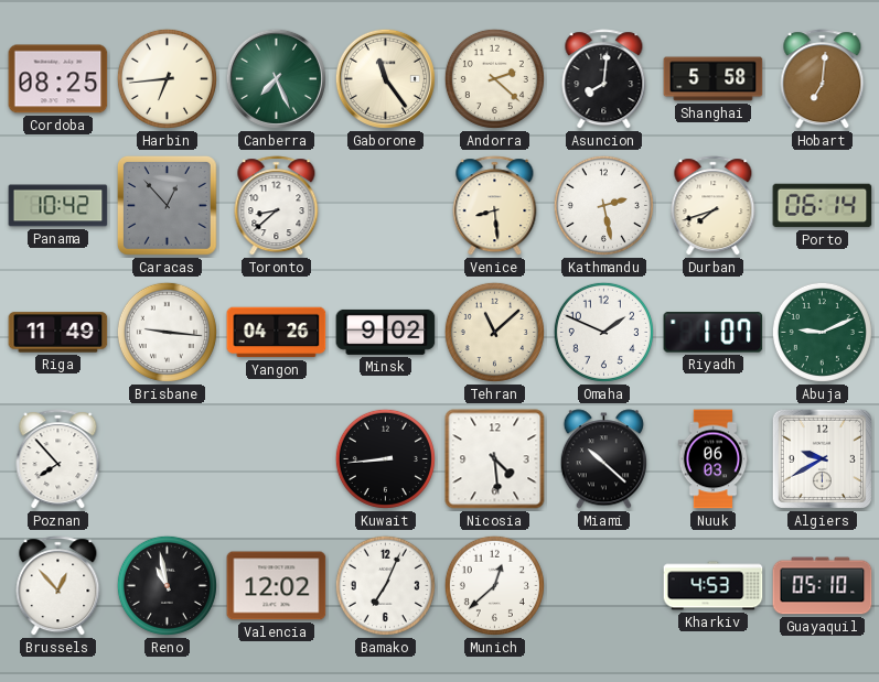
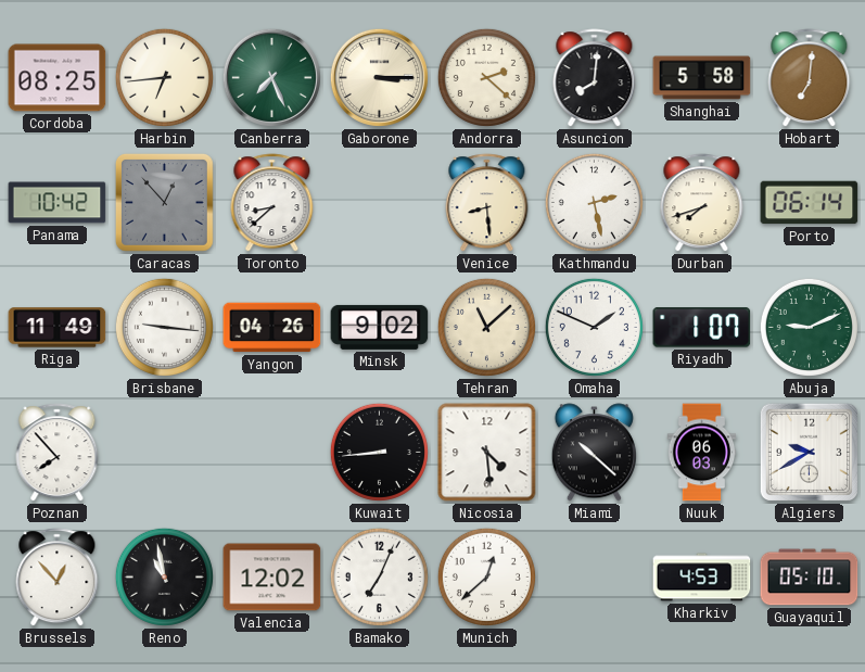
Gaborone: 11:24 -> 3:15 (379, 77)
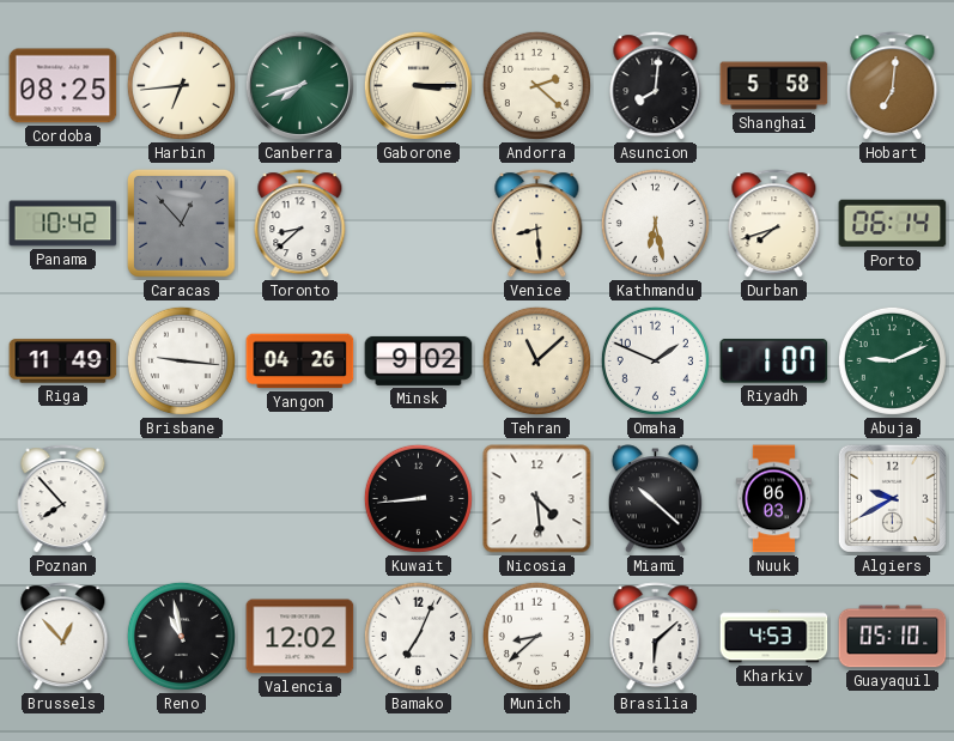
Canberra: 7:26 -> 7:42 (299, 85)
Kathmandu: 2:28 -> 6:28 (655, 223)
Munich: 12:38 -> 8:38 (536, 636)
Brasilia: none -> 6:08 (656, 637)
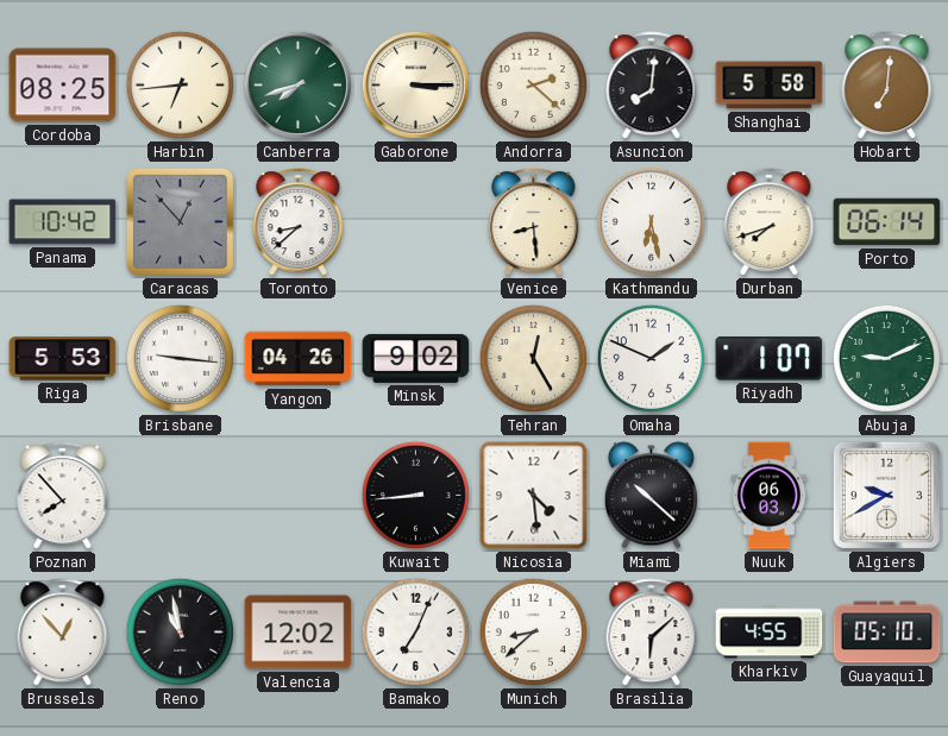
Riga: 11:49 -> 5:53 (63, 359)
Tehran: 11:08 -> 12:25 (533, 358)
Kharkiv: 4:53 -> 4:55 (770, 633)
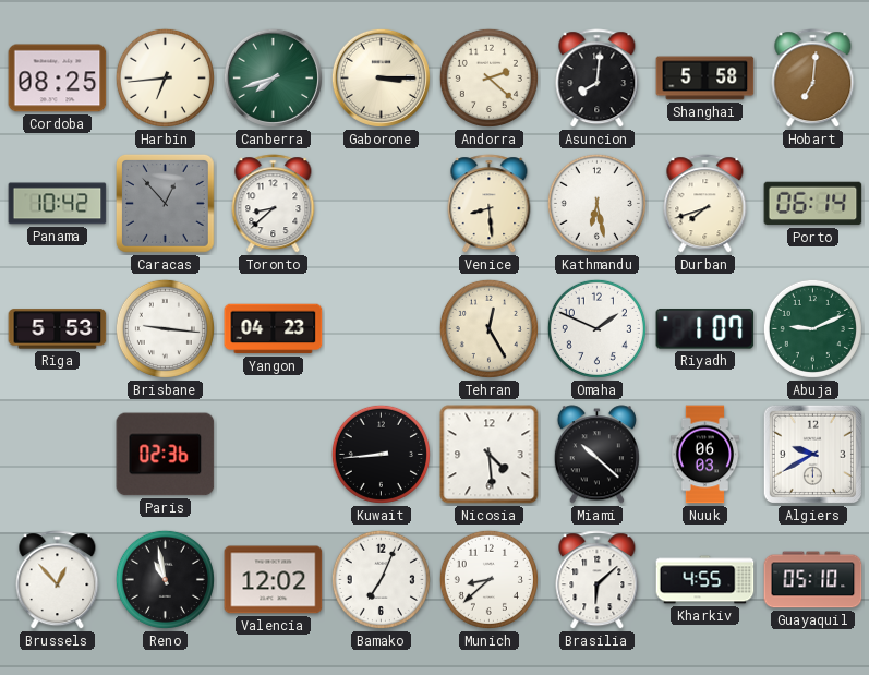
Yangon: 04:26 -> 04:23 (274, 329)
Minsk: 9:02 -> none (416, 358)
Poznan: 7:53 -> none (63, 496)
Paris: none -> 02:36 (166, 455)
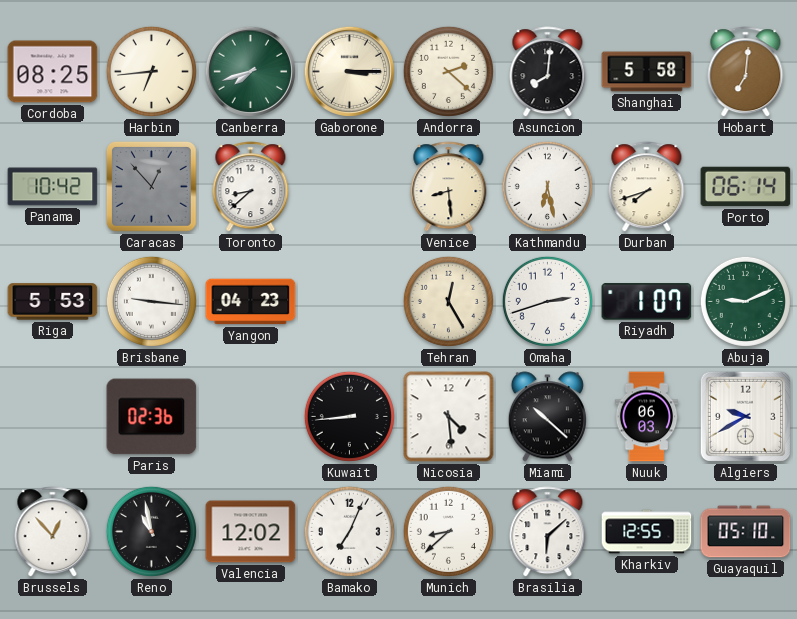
Omaha: 1:49 -> 2:42 (547, 301)
Kharkiv: 4:55 -> 12:55 (647, 532)
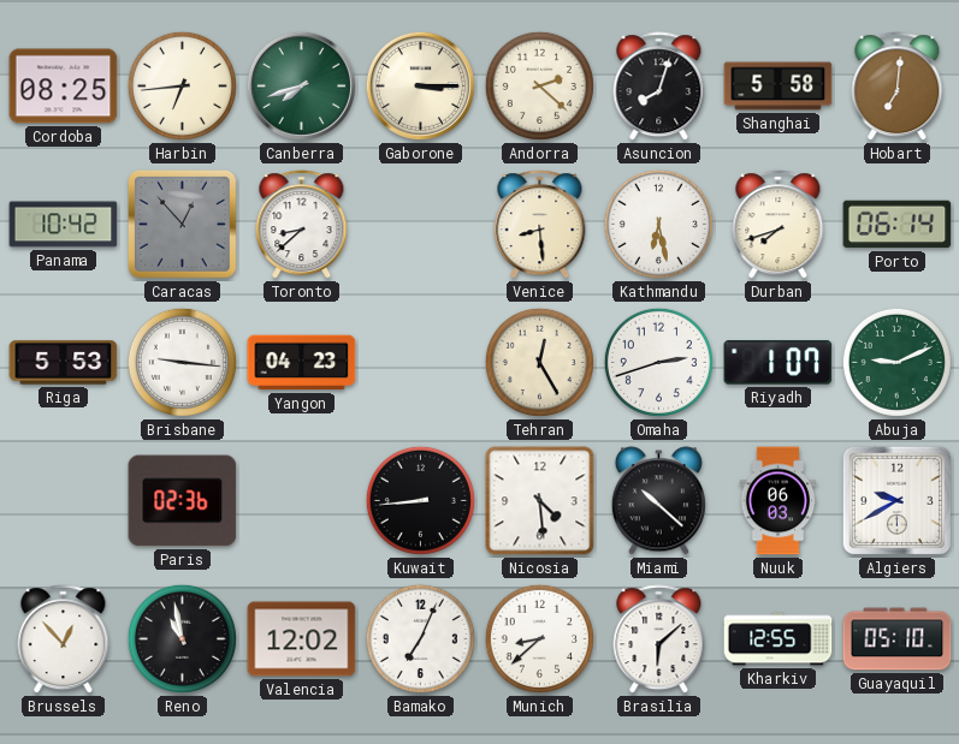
Asuncion: 8:01 -> 8:03 (659, 87)
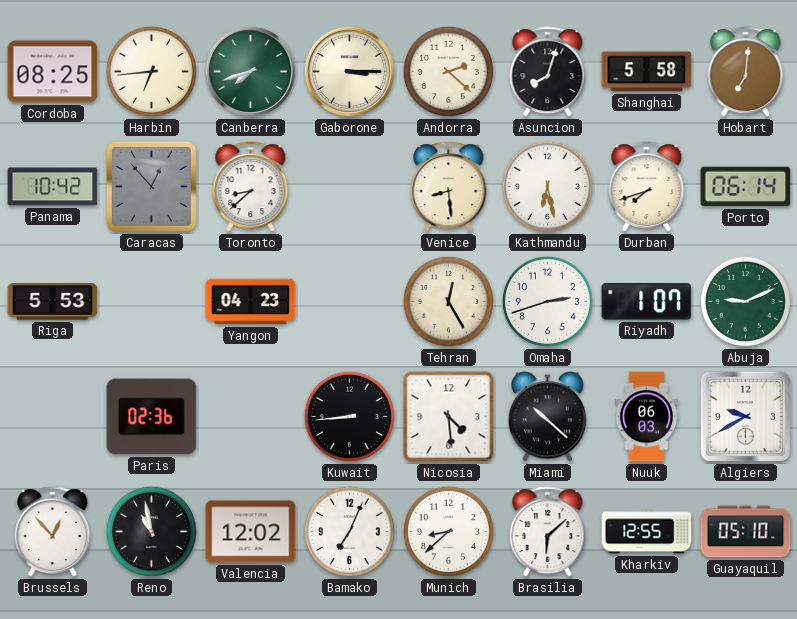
Brisbane: 9:16 -> none (182, 362)
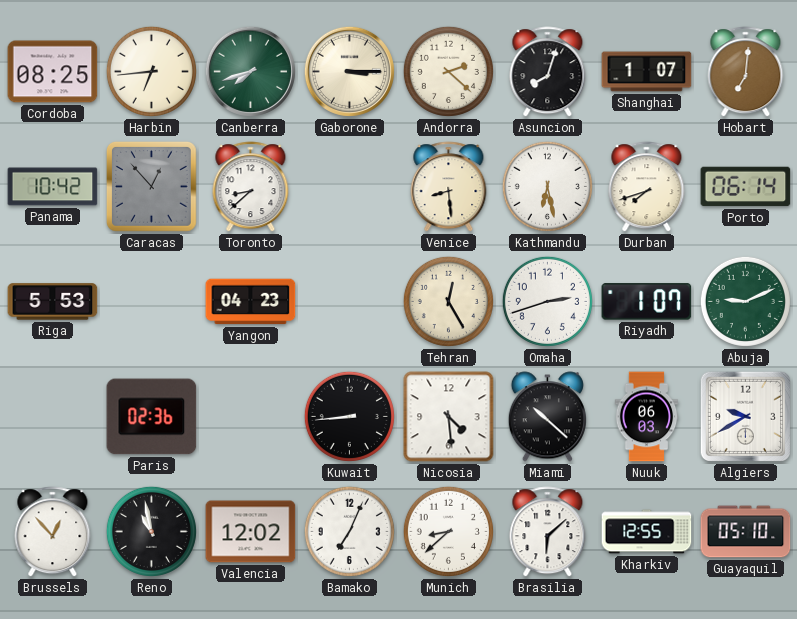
Shanghai: 5:58 -> 1:07 (647, 72)
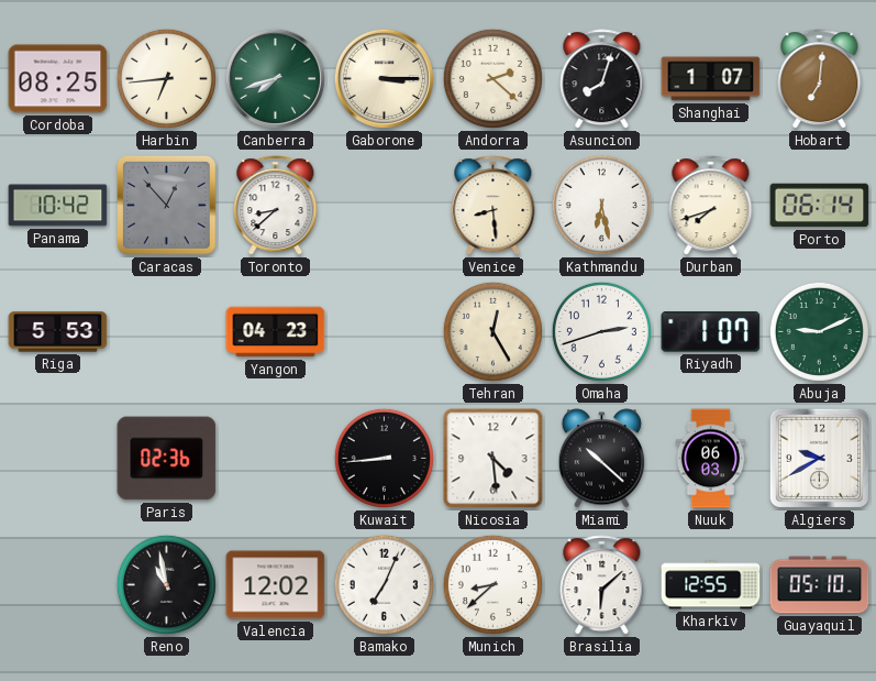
Brussels: 12:53 -> none (53, 532)
